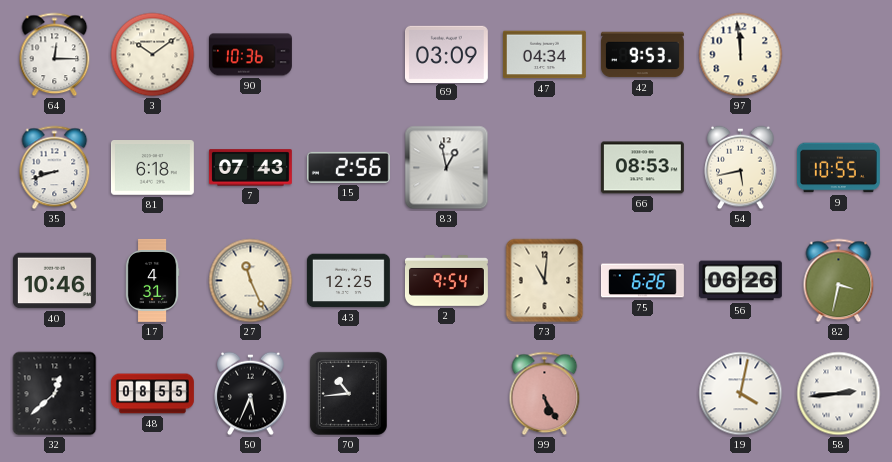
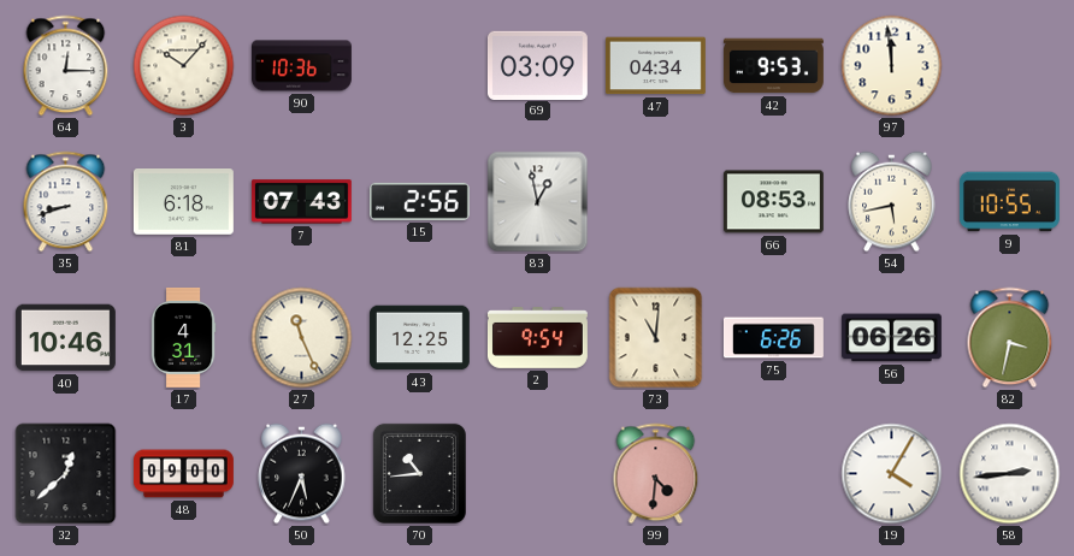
3: 10:09 -> 10:07 (184, 66)
48: 08:55 -> 09:00 (183, 474)
99: 5:25 -> 4:31 (656, 474)
19: 4:02 -> 4:05 (892, 474)
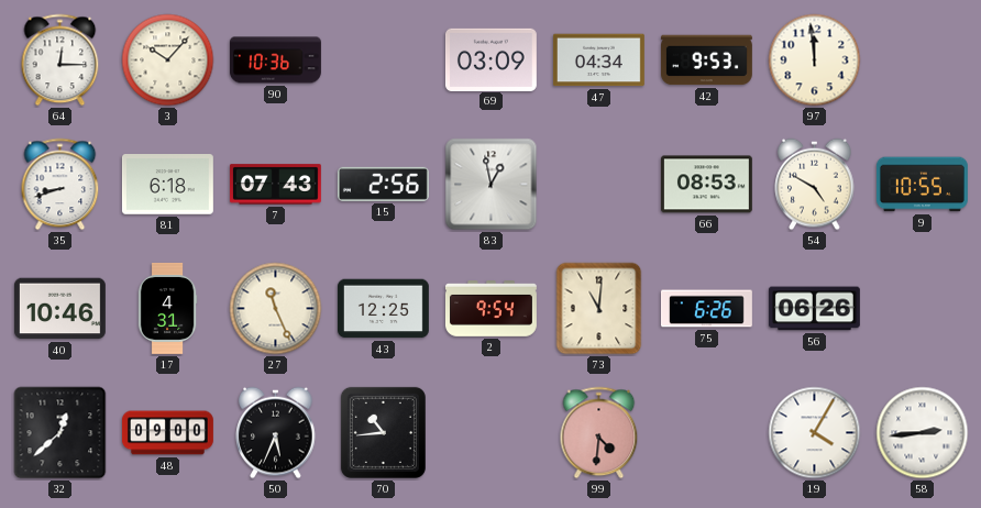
54: 5:43 -> 4:50 (815, 185)
82: 3:32 -> none (1010, 338)
